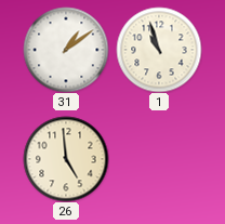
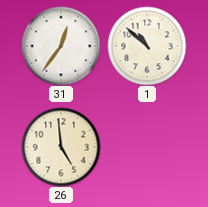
31: 1:09 -> 12:36 (61, 46)
1: 10:57 -> 10:52 (147, 46)
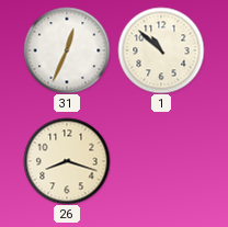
31: 12:36 -> 12:34 (67, 50)
26: 4:59 -> 8:18 (67, 161)
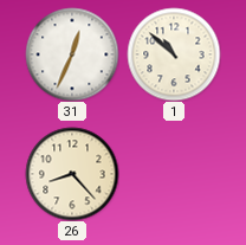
26: 8:18 -> 8:23 (72, 174)
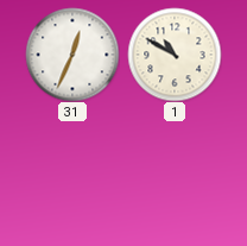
1: 10:52 -> 10:50 (175, 55)
26: 8:23 -> none (72, 174)
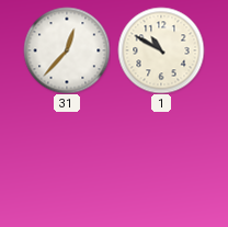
31: 12:34 -> 12:37 (67, 50)
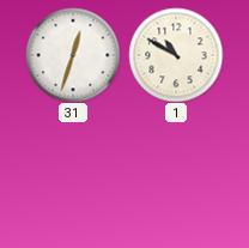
31: 12:37 -> 12:33 (73, 55)
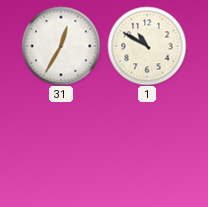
31: 12:33 -> 12:35 (61, 46)
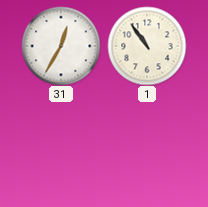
1: 10:50 -> 10:54 (147, 46)
